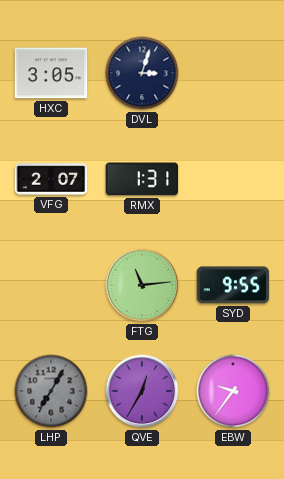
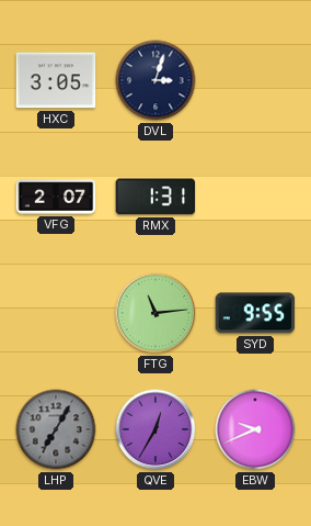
EBW: 9:36 -> 9:41 (255, 429)
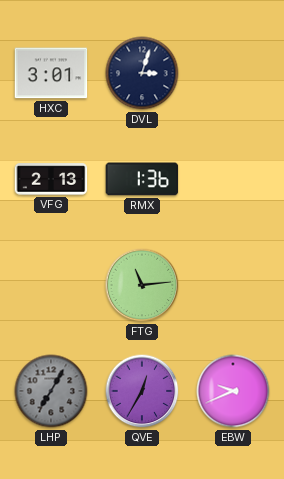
HXC: 3:05 -> 3:01 (51, 73)
VFG: 2:07 -> 2:13 (51, 179)
RMX: 1:31 -> 1:36 (142, 179)
SYD: 9:55 -> none (255, 313)
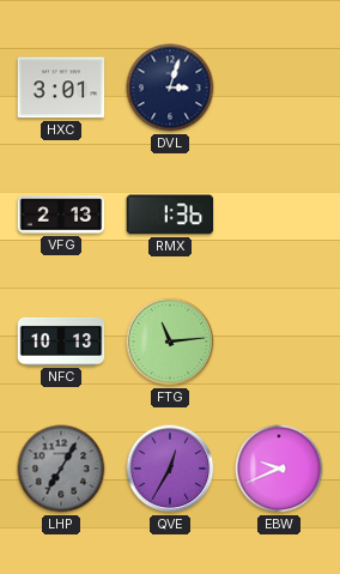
NFC: none -> 10:13 (61, 342)
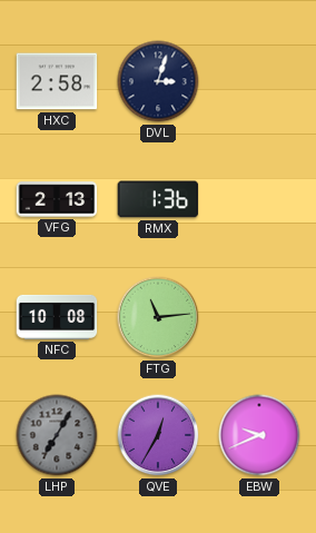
HXC: 3:01 -> 2:58 (57, 81)
NFC: 10:13 -> 10:08 (57, 317)
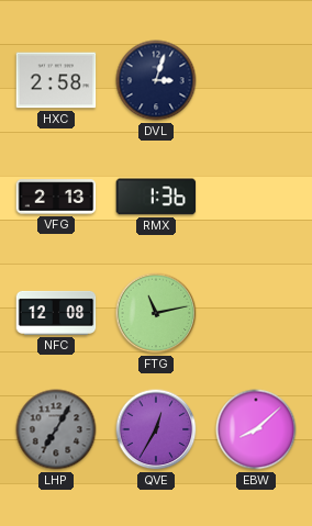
NFC: 10:08 -> 12:08 (56, 313)
FTG: 11:14 -> 11:13 (156, 313)
EBW: 9:41 -> 8:08 (256, 429)
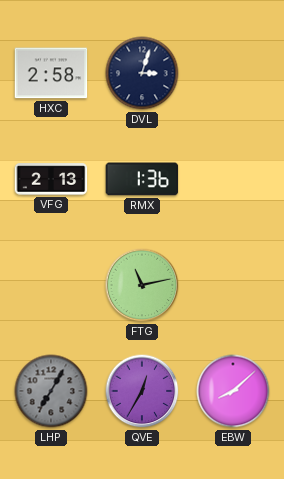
NFC: 12:08 -> none (56, 313)
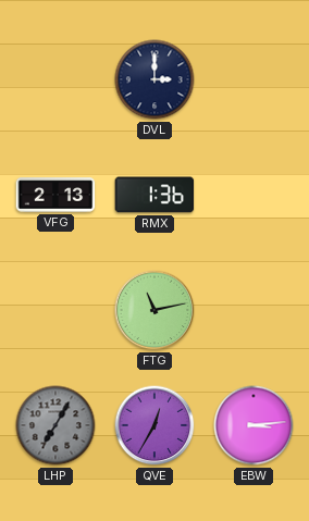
HXC: 2:58 -> none (51, 73)
DVL: 3:03 -> 3:00 (154, 79)
EBW: 8:08 -> 3:14 (254, 425)
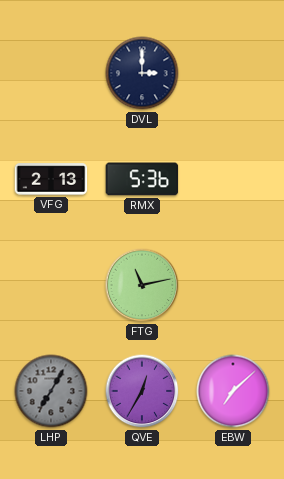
RMX: 1:36 -> 5:36 (142, 179)
EBW: 3:14 -> 7:08 (233, 391)
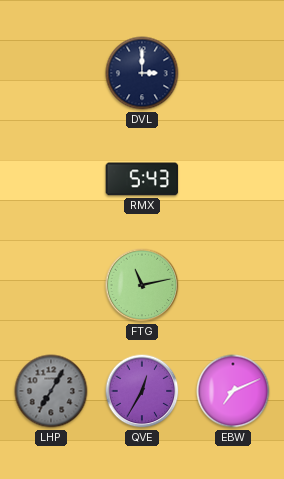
VFG: 2:13 -> none (51, 179)
RMX: 5:36 -> 5:43 (142, 179)
EBW: 7:08 -> 7:11 (233, 391)
